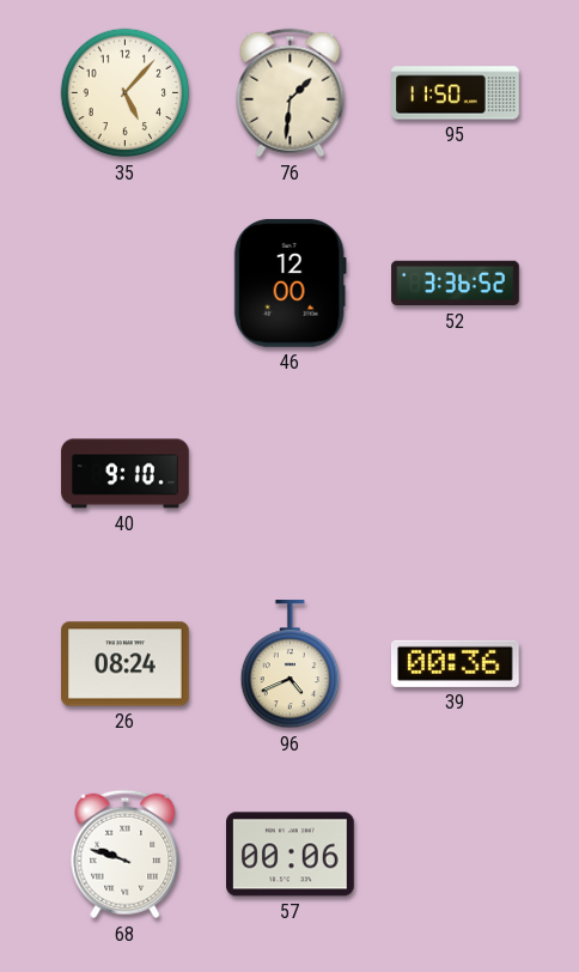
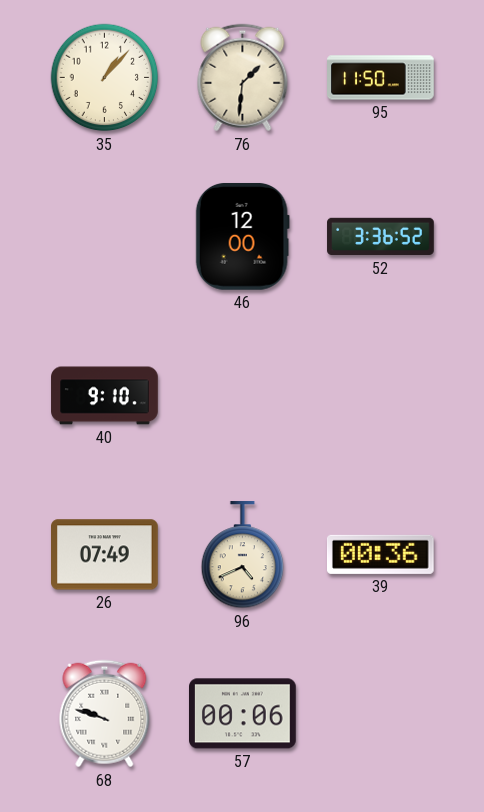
35: 5:07 -> 1:07 (105, 78)
26: 08:24 -> 07:49 (105, 555)
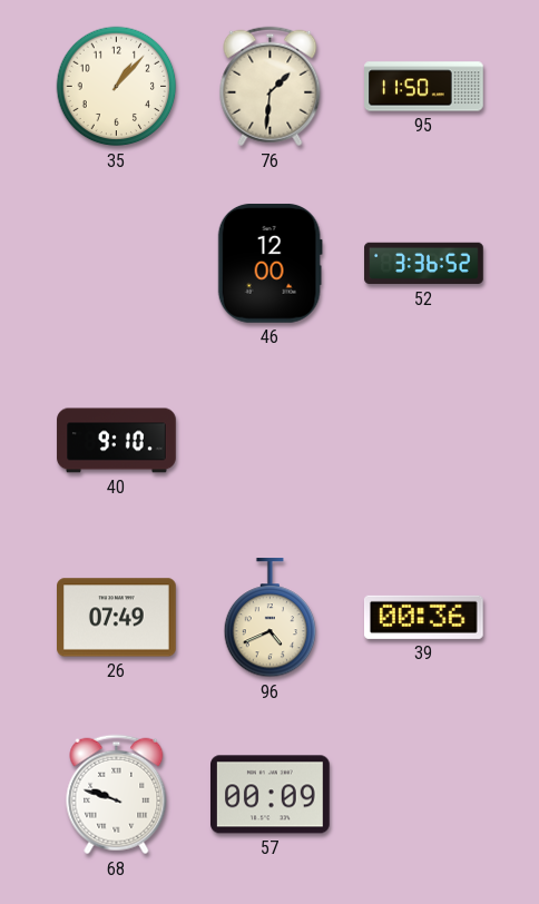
57: 00:06 -> 00:09 (271, 795)
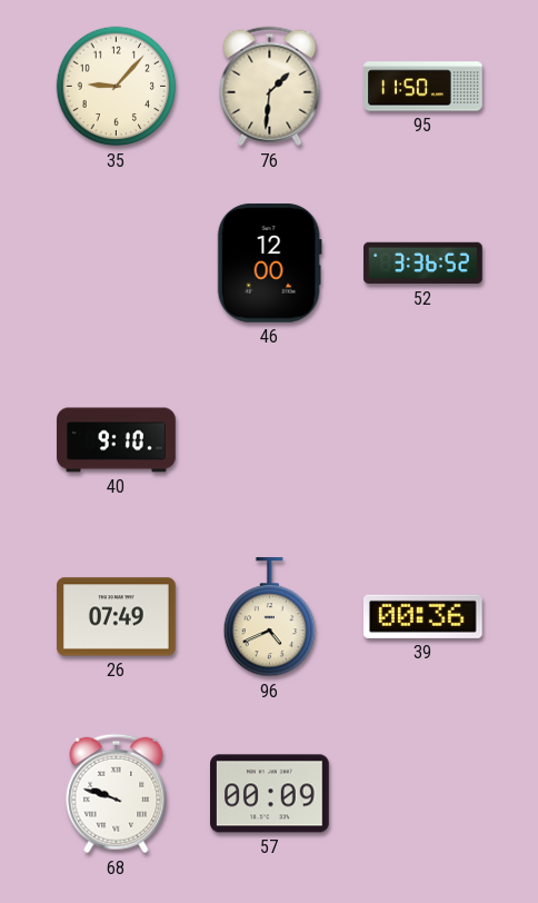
35: 1:07 -> 9:07 (117, 87)
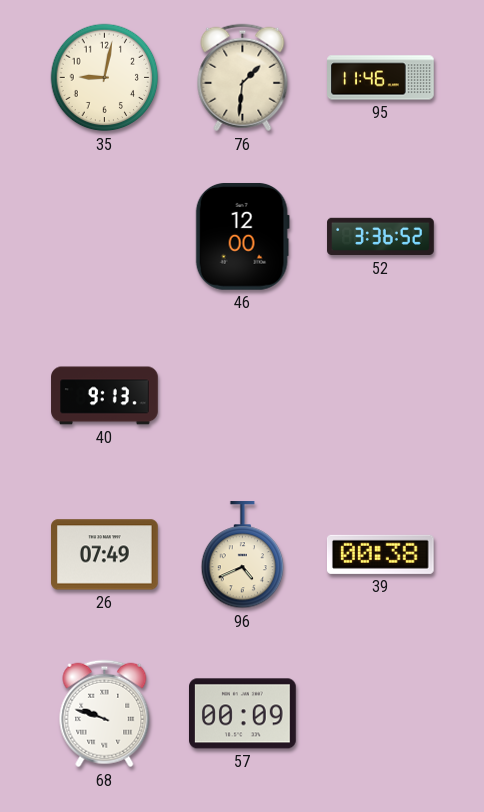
35: 9:07 -> 9:02 (105, 78)
95: 11:50 -> 11:46 (381, 78)
40: 9:10 -> 9:13 (105, 396)
39: 00:36 -> 00:38 (381, 554)
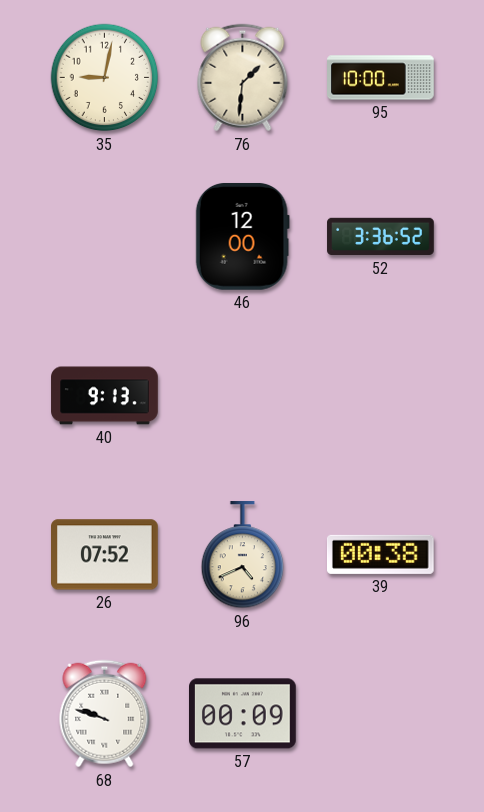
95: 11:46 -> 10:00 (381, 78)
26: 07:49 -> 07:52 (105, 555)
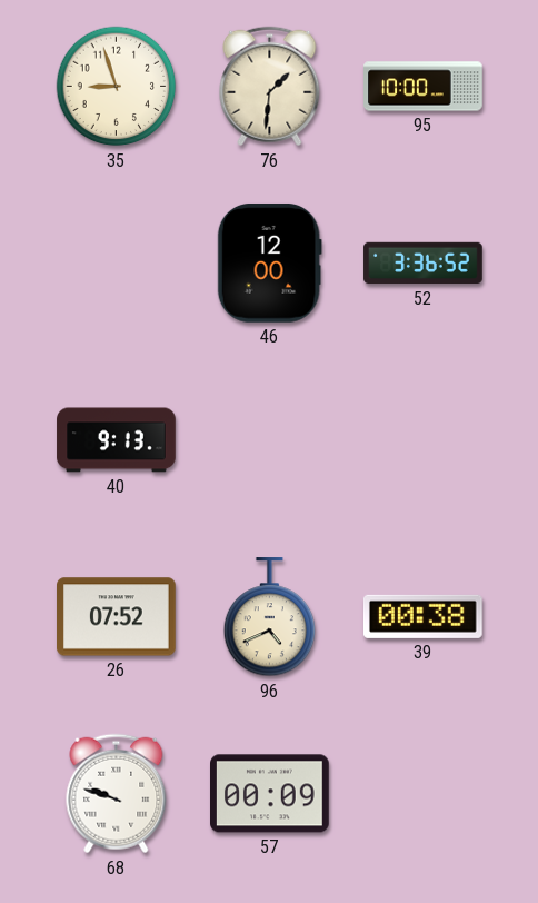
35: 9:02 -> 8:57 (117, 87)
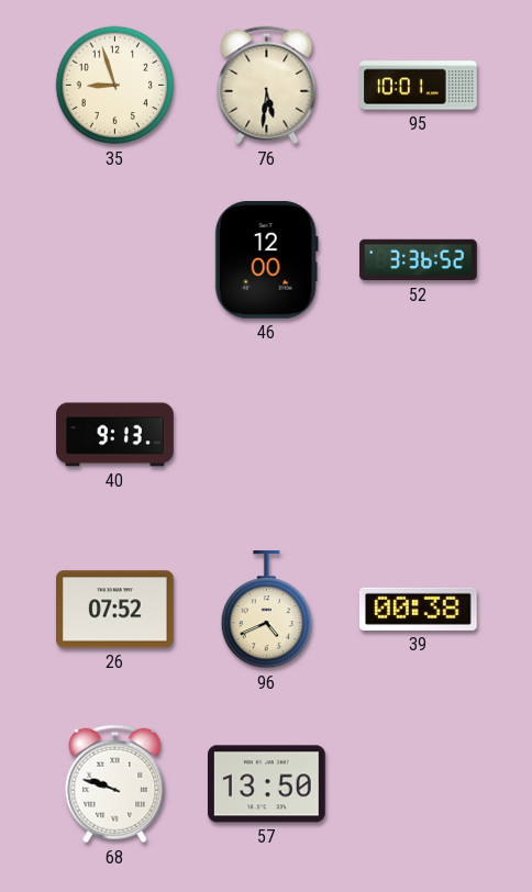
76: 1:31 -> 5:31 (267, 86)
95: 10:00 -> 10:01 (419, 86)
57: 00:09 -> 13:50 (267, 784)
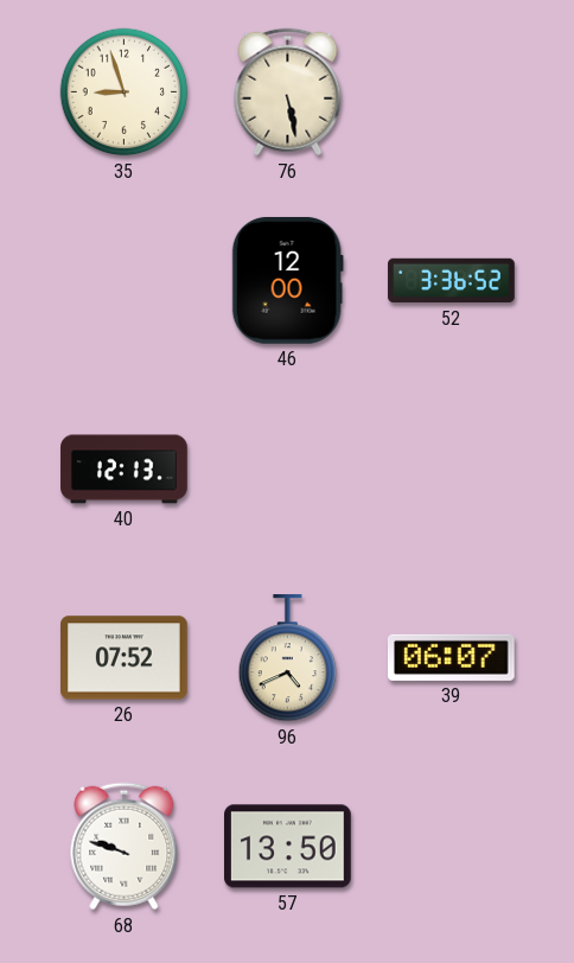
76: 5:31 -> 5:28 (288, 93)
95: 10:01 -> none (419, 86)
40: 9:13 -> 12:13 (125, 470)
39: 00:38 -> 06:07 (452, 657)
